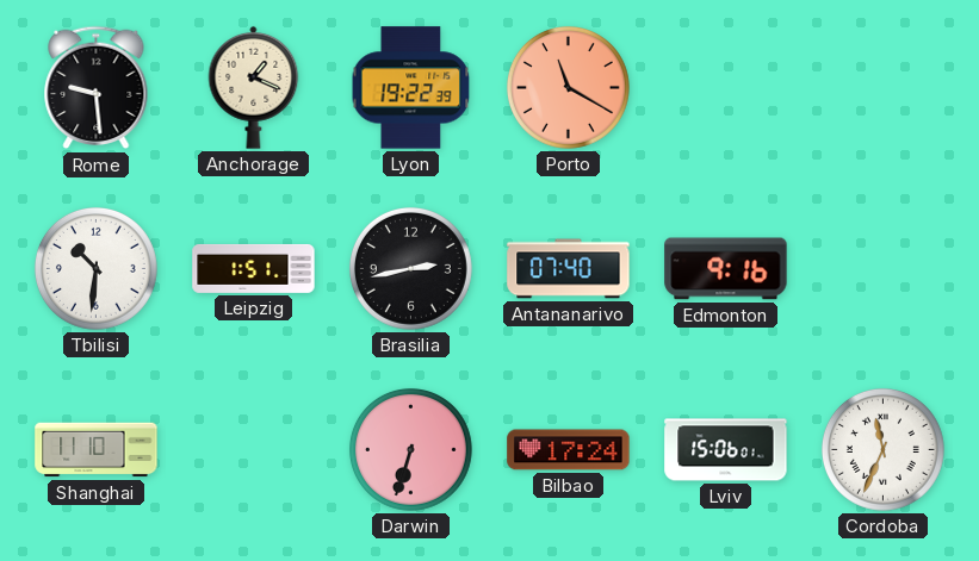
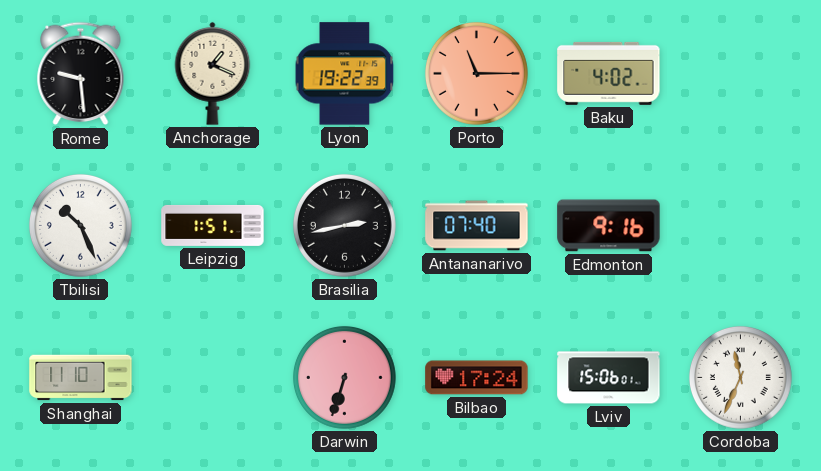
Porto: 11:20 -> 11:15 (476, 73)
Baku: none -> 4:02 (609, 73)
Tbilisi: 10:31 -> 10:26 (80, 225)
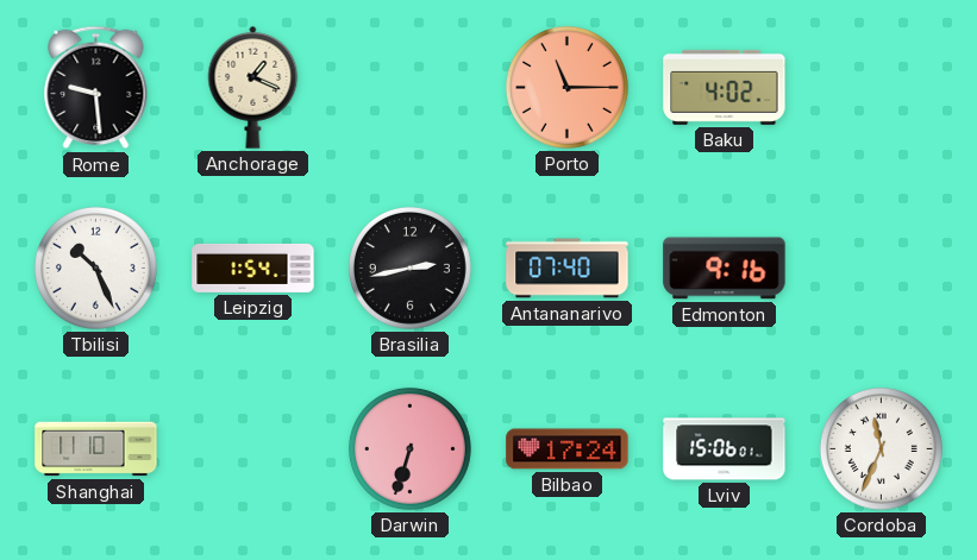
Lyon: 19:22 -> none (345, 74)
Leipzig: 1:51 -> 1:54 (253, 268)
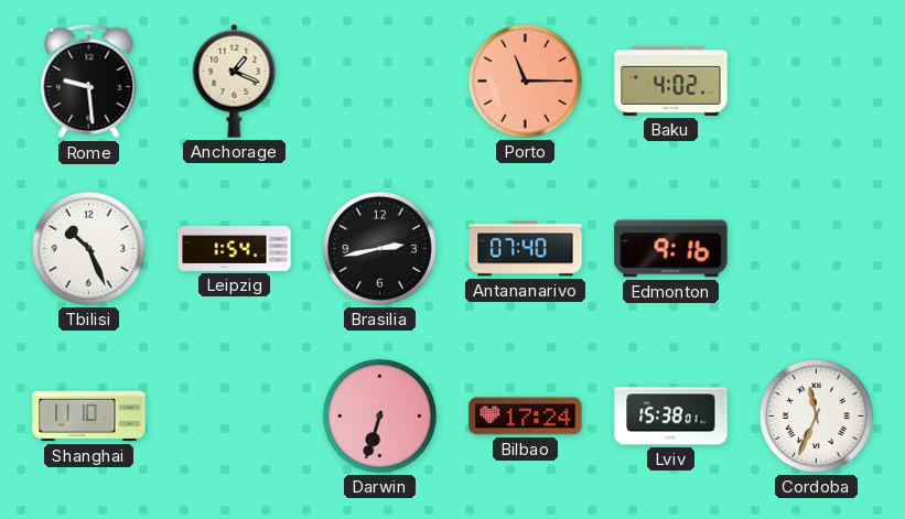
Lviv: 15:06 -> 15:38 (671, 417)
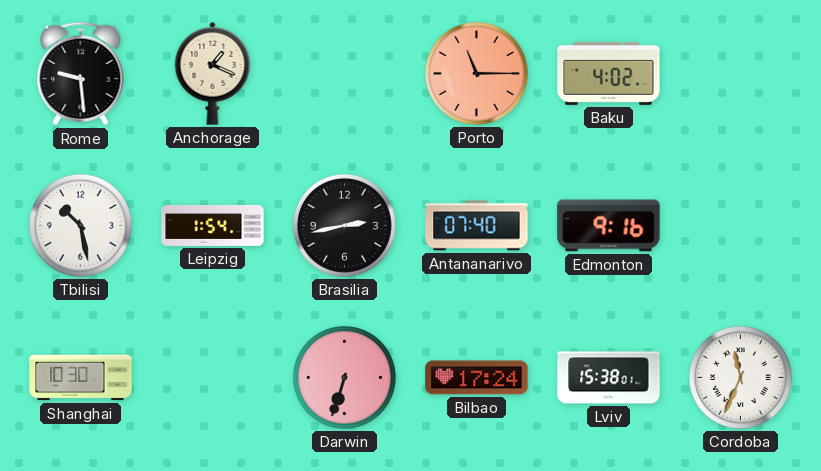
Tbilisi: 10:26 -> 10:28 (80, 225)
Shanghai: 11:10 -> 10:30 (81, 378)
